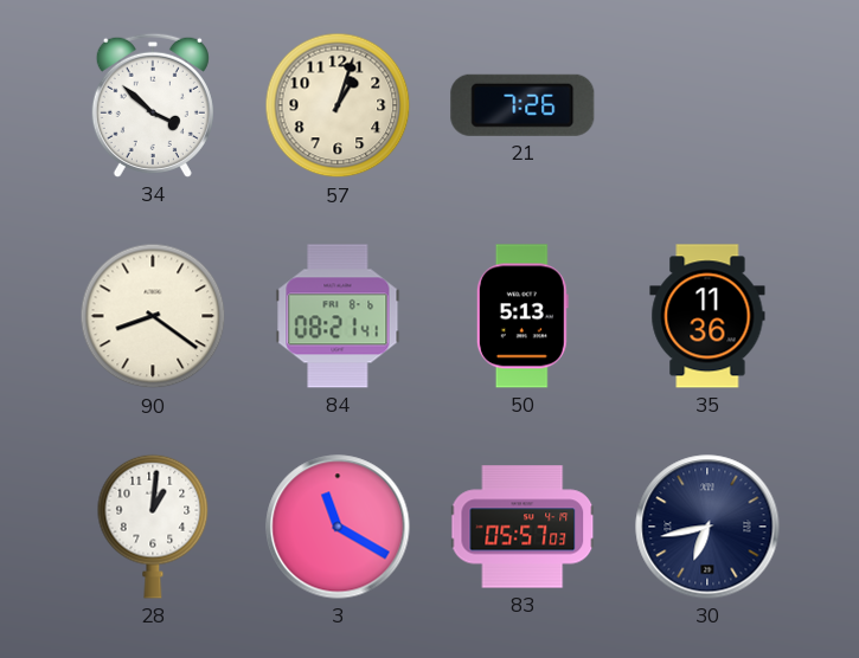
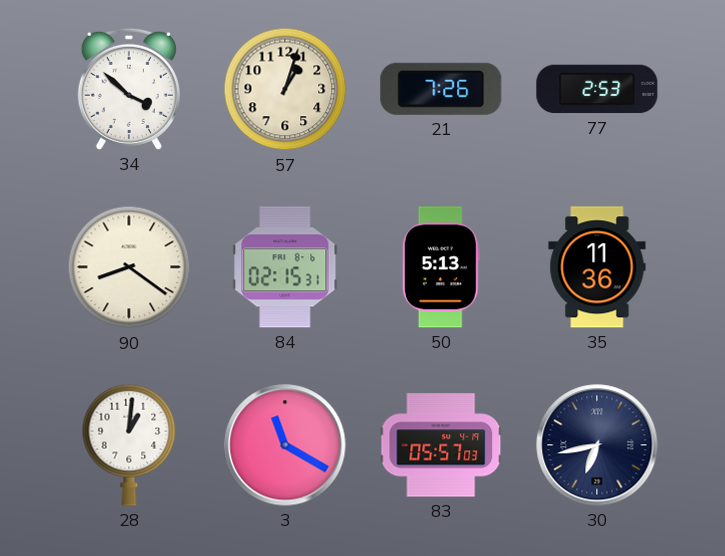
77: none -> 2:53 (597, 89)
84: 08:21 -> 02:15 (285, 267)
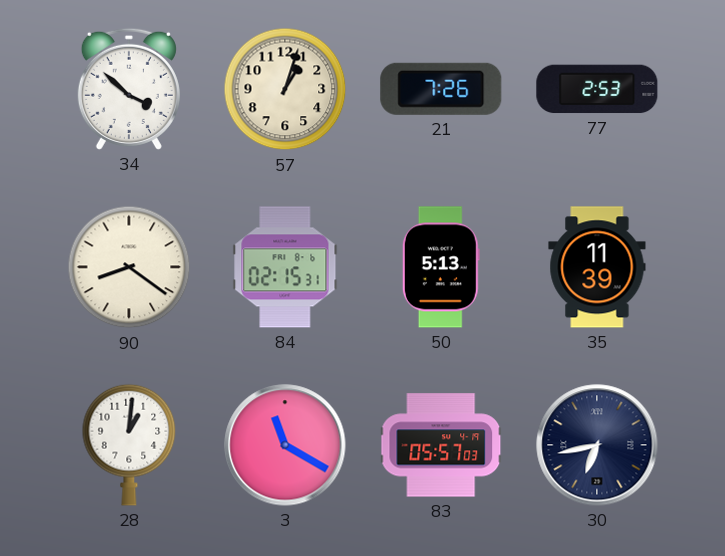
35: 11:36 -> 11:39 (597, 267)
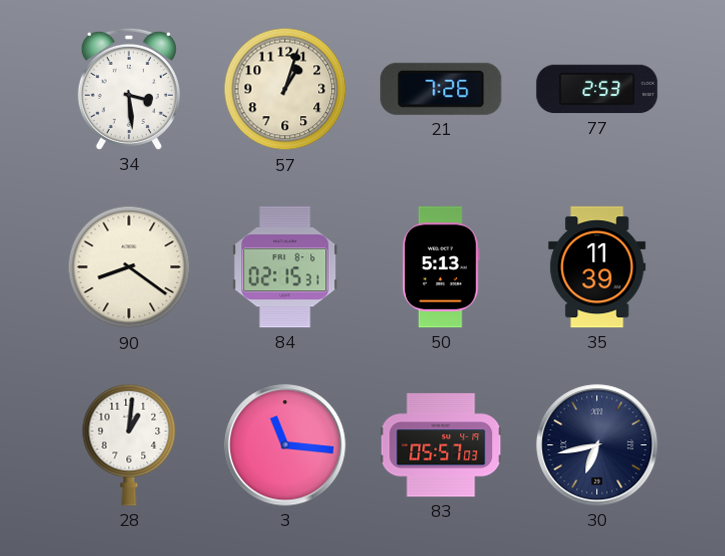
34: 3:52 -> 3:29 (129, 89)
3: 11:20 -> 11:16 (285, 445)
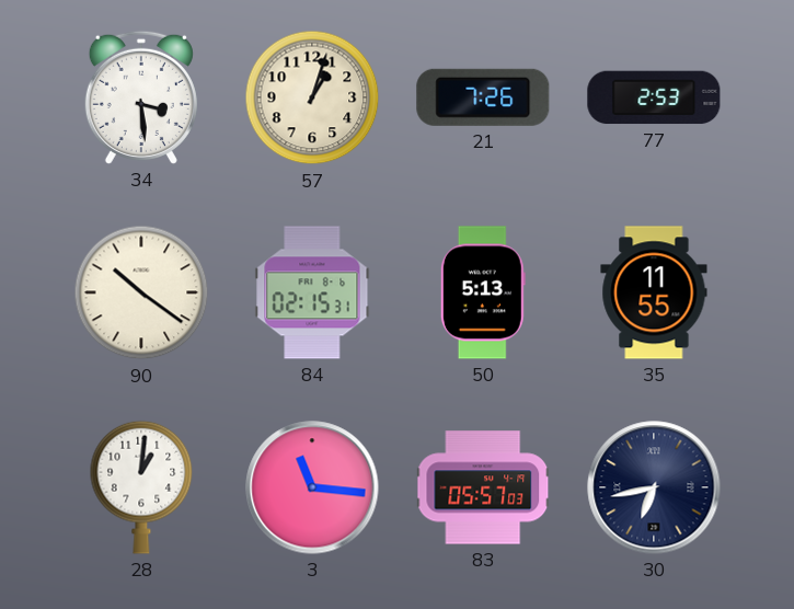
90: 8:21 -> 10:21 (141, 292)
35: 11:39 -> 11:55 (654, 292)
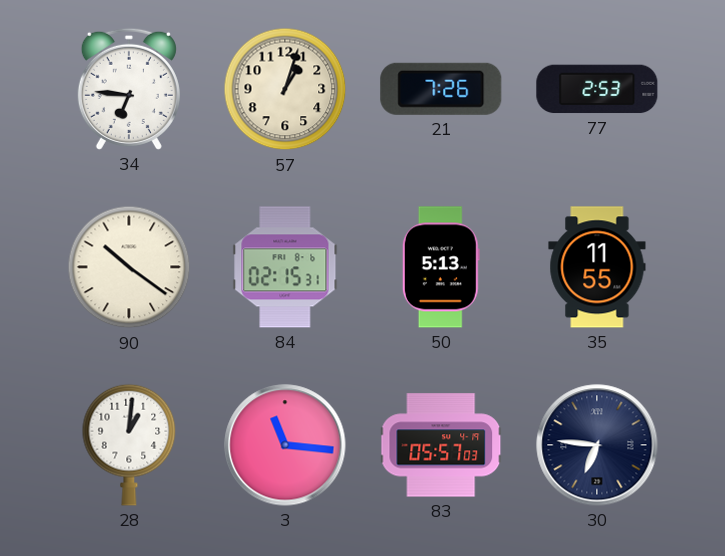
34: 3:29 -> 6:46 (129, 89)
30: 6:43 -> 6:46 (597, 445)
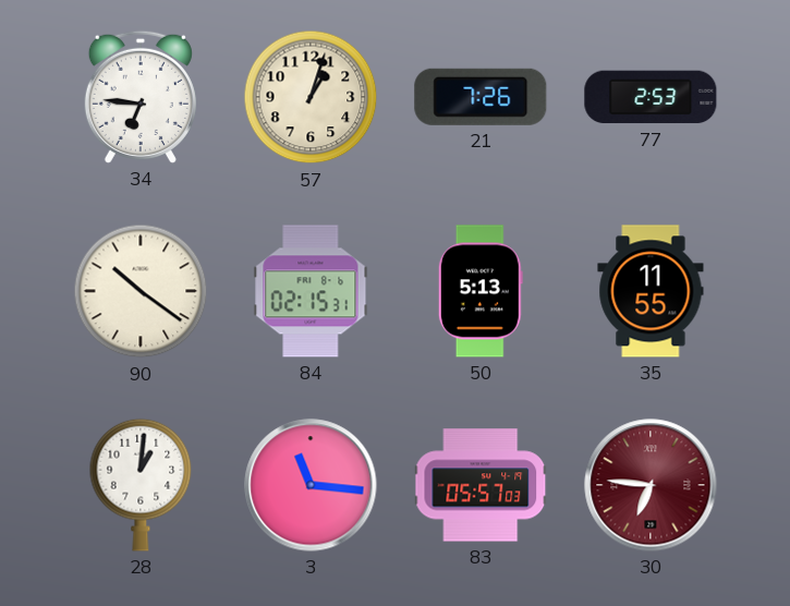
30 dial: navy -> burgundy (651, 485)
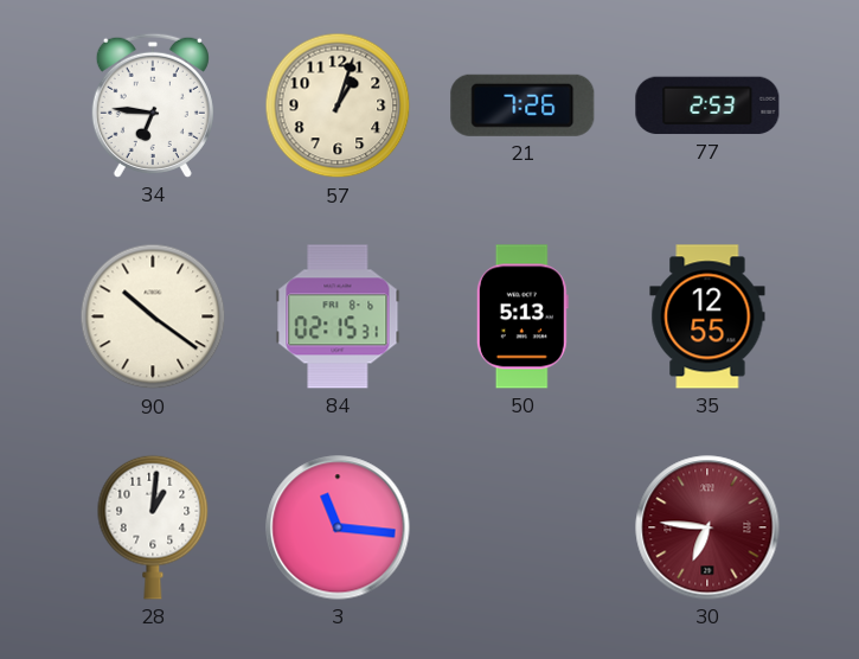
35: 11:55 -> 12:55 (707, 316)
83: 05:57 -> none (481, 485)
